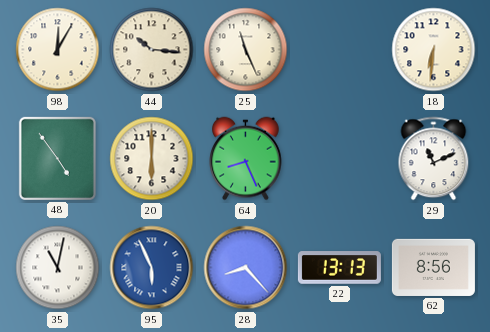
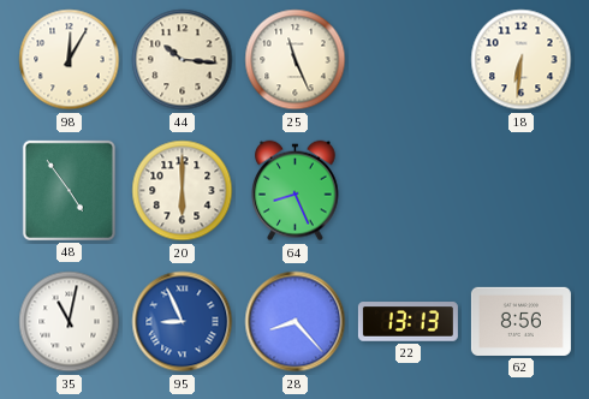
29: 11:11 -> none (434, 159)
95: 5:56 -> 8:56 (183, 322)
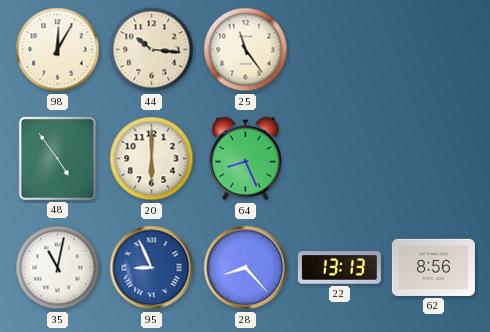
25: 11:26 -> 11:24 (246, 50)
18: 6:31 -> none (522, 60)
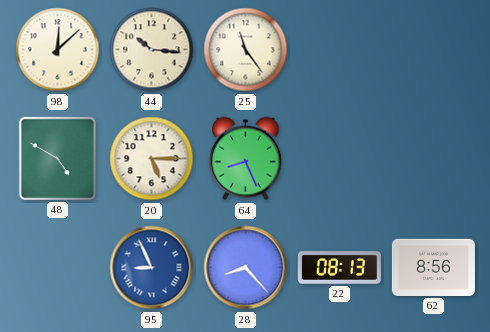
98: 12:05 -> 12:08 (58, 50)
48: 4:54 -> 4:50 (57, 158)
20: 6:00 -> 5:15 (152, 159)
35: 11:02 -> none (58, 268)
22: 13:13 -> 08:13 (339, 268)
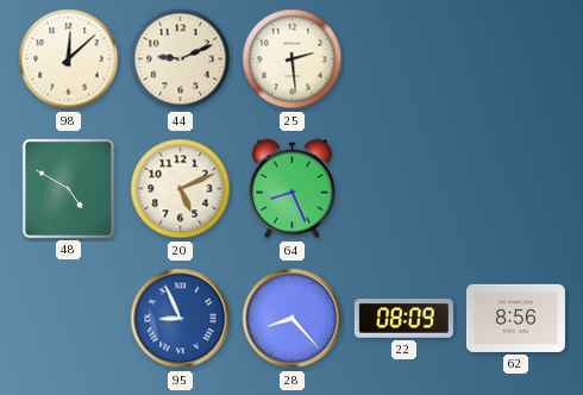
44: 10:16 -> 9:11 (181, 59)
25: 11:24 -> 2:29 (293, 59)
20: 5:15 -> 5:11 (181, 189)
22: 08:13 -> 08:09 (403, 319)
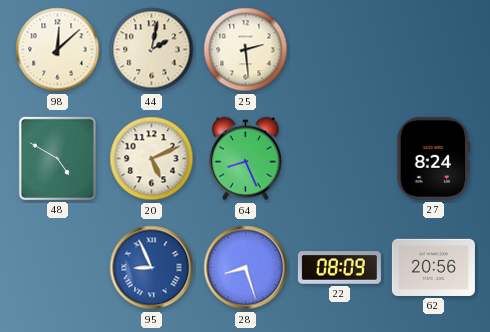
44: 9:11 -> 2:02 (152, 50)
27: none -> 8:24 (434, 158)
28: 8:23 -> 8:27 (246, 268)
62: 8:56 -> 20:56 (433, 267)
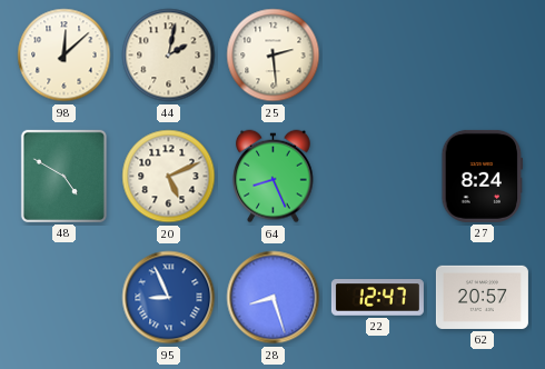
22: 08:09 -> 12:47 (377, 298)
62: 20:56 -> 20:57 (482, 297)
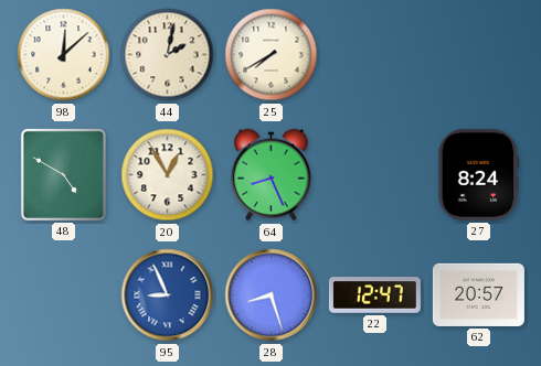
25: 2:29 -> 7:40 (272, 55)
20: 5:11 -> 12:55 (168, 175)
